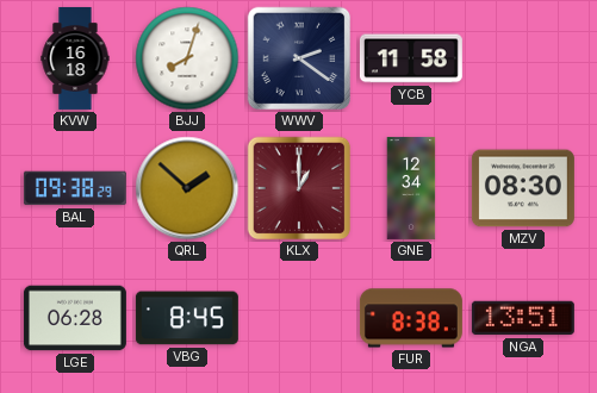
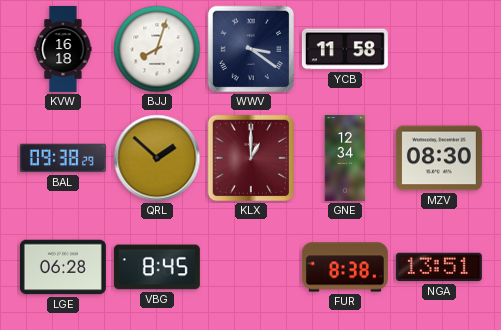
WWV: 2:21 -> 3:21 (251, 49)
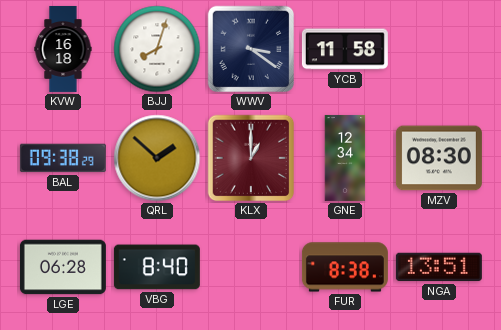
VBG: 8:45 -> 8:40 (157, 267)
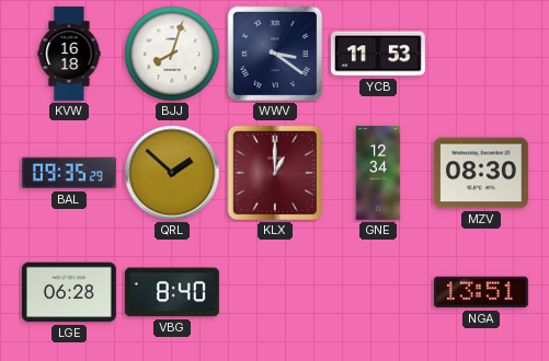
YCB: 11:58 -> 11:53 (378, 54)
BAL: 09:38 -> 09:35 (69, 173)
FUR: 8:38 -> none (345, 267)
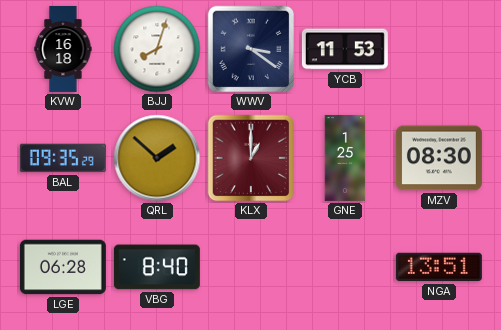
GNE: 12:34 -> 1:25 (345, 158)
